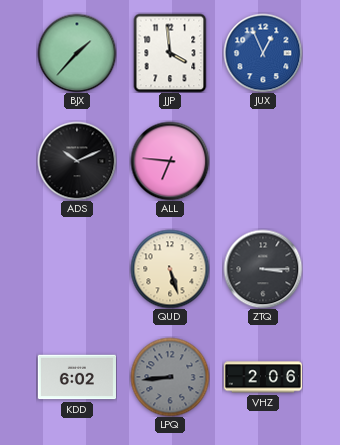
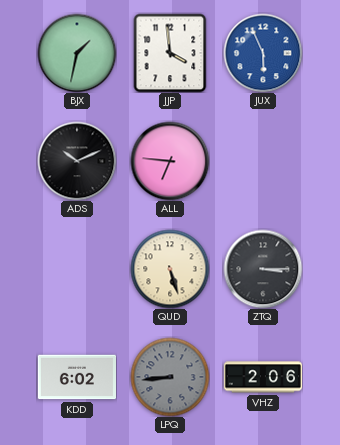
BJX: 1:37 -> 1:32 (77, 53)
JUX: 12:56 -> 5:56 (263, 53)
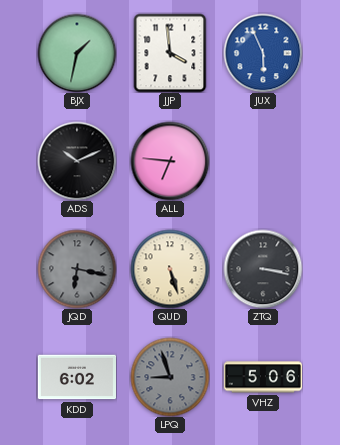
JQD: none -> 6:17 (77, 269)
ZTQ: 3:15 -> 3:17 (263, 269)
LPQ: 8:44 -> 8:57 (170, 377)
VHZ: 2:06 -> 5:06 (262, 377)
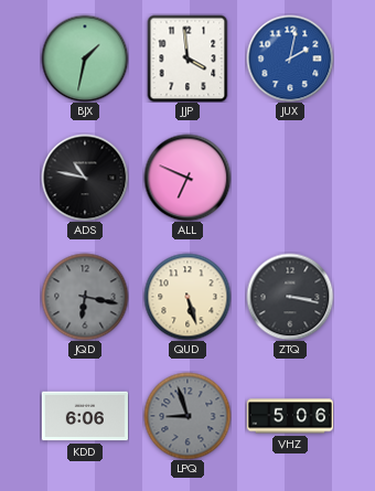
JUX: 5:56 -> 2:02 (290, 58)
ADS: 10:11 -> 10:47 (85, 178)
ALL: 6:46 -> 6:49 (187, 178)
KDD: 6:02 -> 6:06 (84, 416)
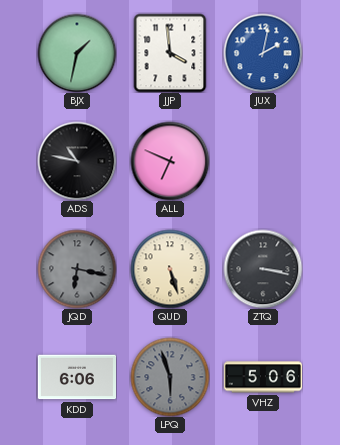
LPQ: 8:57 -> 5:57 (170, 377)
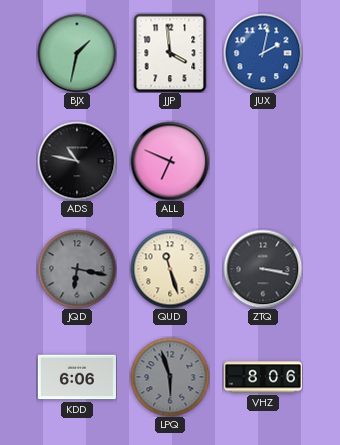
QUD: 5:27 -> 11:27 (170, 269)
VHZ: 5:06 -> 8:06 (262, 377)
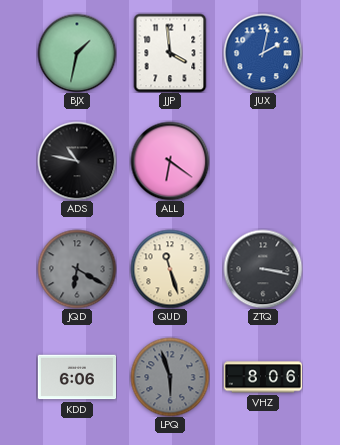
ALL: 6:49 -> 6:21 (170, 161)
JQD: 6:17 -> 6:20 (77, 269)
